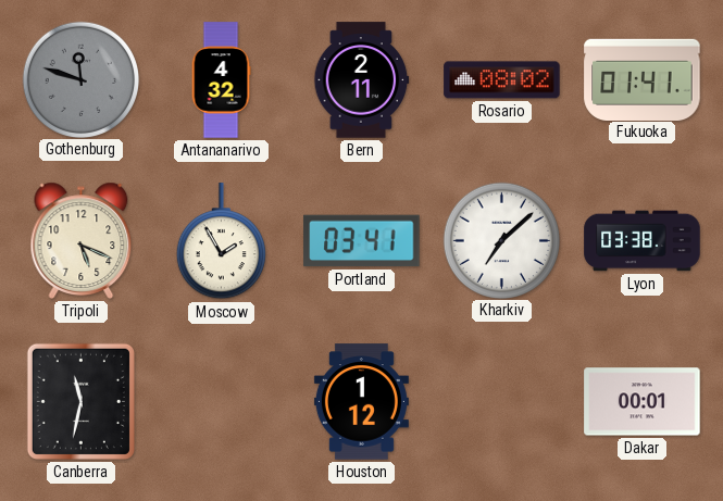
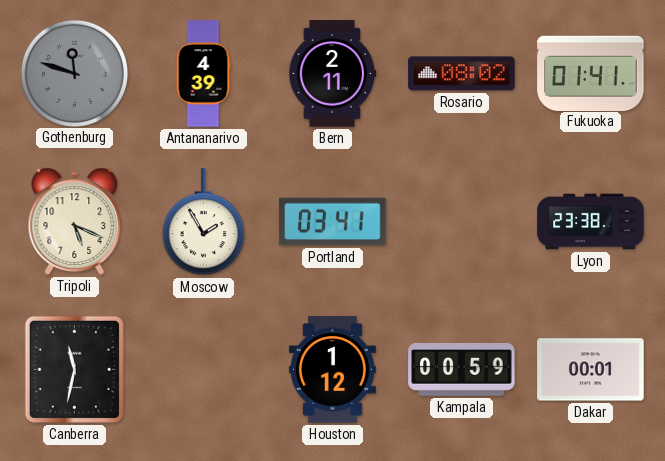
Antananarivo: 4:32 -> 4:39 (203, 74)
Kharkiv: 7:08 -> none (501, 240)
Lyon: 03:38 -> 23:38 (591, 222)
Kampala: none -> 00:59 (462, 369)
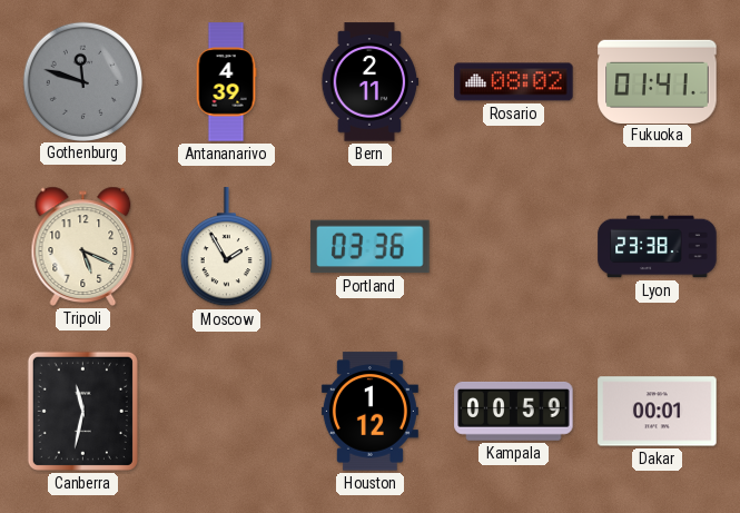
Portland: 03:41 -> 03:36 (371, 247)
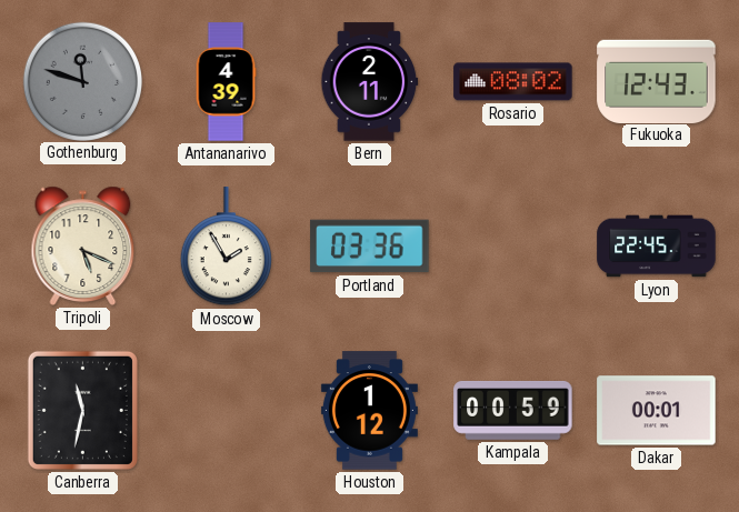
Fukuoka: 01:41 -> 12:43 (657, 81)
Lyon: 23:38 -> 22:45 (657, 247)
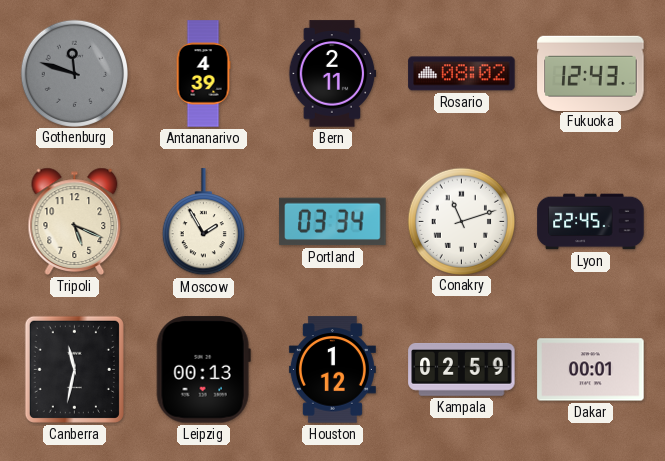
Portland: 03:36 -> 03:34 (333, 222)
Conakry: none -> 11:12 (461, 221)
Leipzig: none -> 00:13 (203, 370)
Kampala: 00:59 -> 02:59 (462, 369)
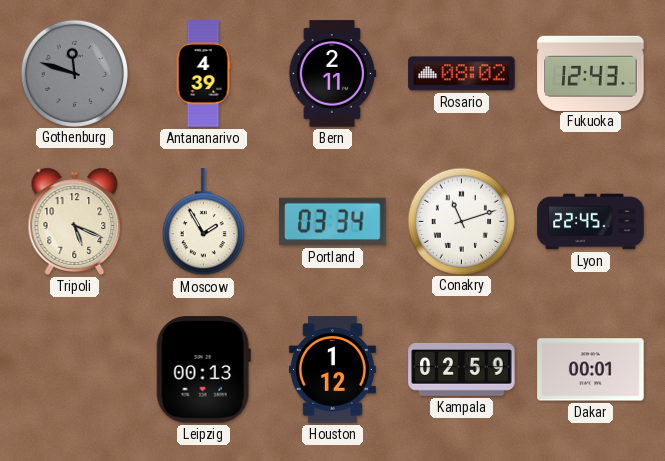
Canberra: 11:32 -> none (74, 369)
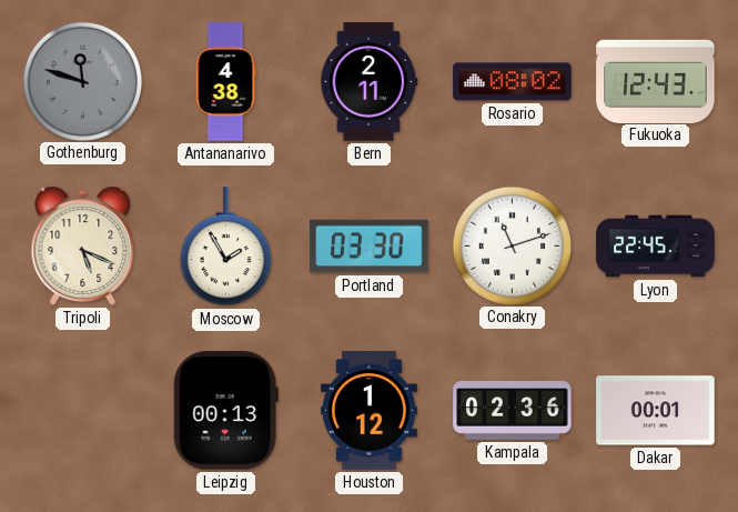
Antananarivo: 4:39 -> 4:38 (225, 82)
Portland: 03:34 -> 03:30 (370, 247)
Kampala: 02:59 -> 02:36 (513, 410)
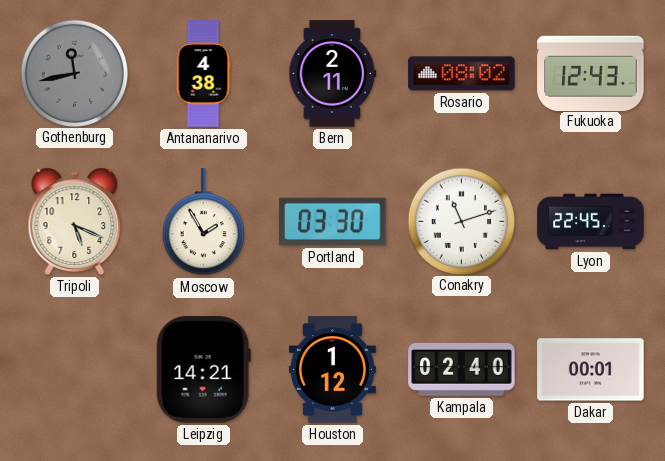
Gothenburg: 11:48 -> 11:43 (74, 73)
Leipzig: 00:13 -> 14:21 (203, 370)
Kampala: 02:36 -> 02:40 (462, 369)
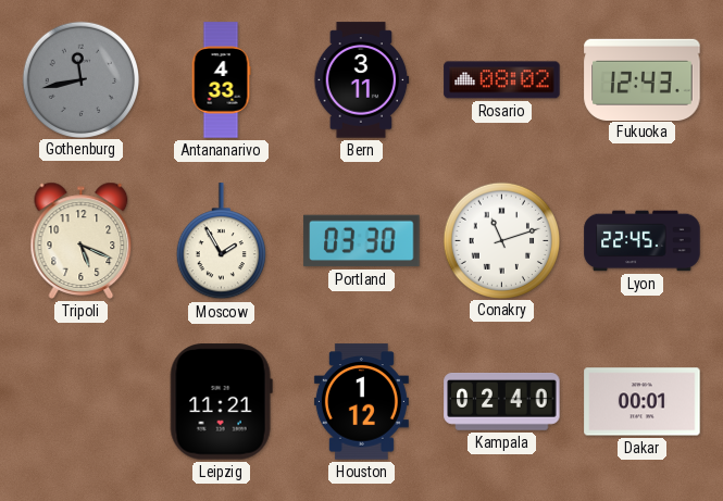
Antananarivo: 4:38 -> 4:33 (221, 80)
Bern: 2:11 -> 3:11 (362, 80)
Leipzig: 14:21 -> 11:21 (221, 402)
